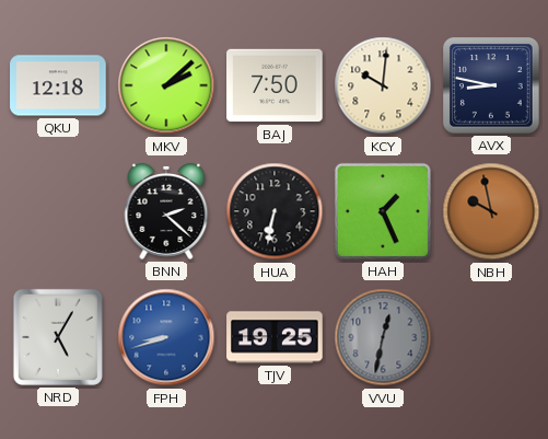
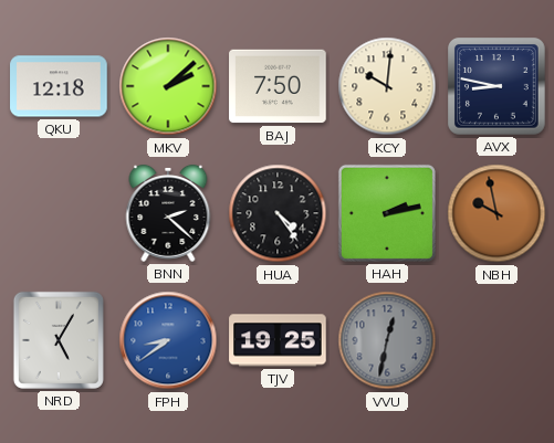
HUA: 6:32 -> 4:24 (278, 213)
HAH: 1:26 -> 2:13 (387, 213)
FPH: 8:42 -> 8:39 (168, 340)
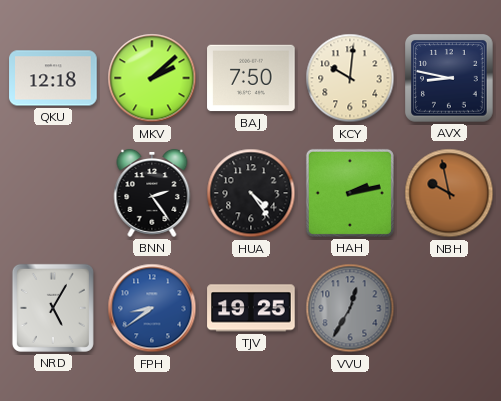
BNN: 2:22 -> 2:24 (152, 193)
VVU: 12:32 -> 12:35 (350, 308)
